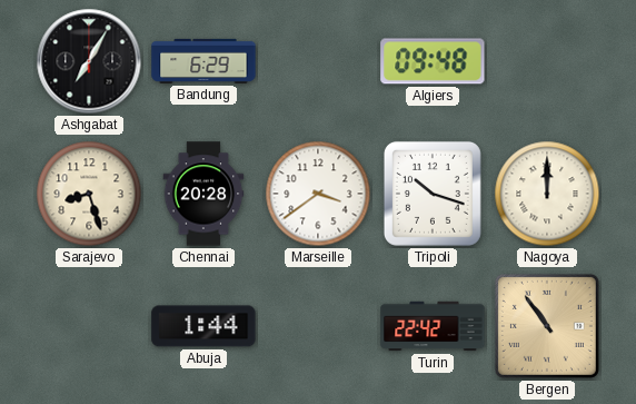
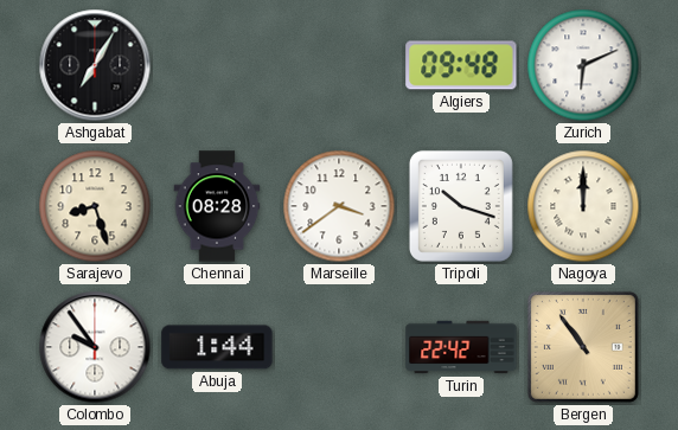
Bandung: 6:29 -> none (203, 61)
Zurich: none -> 6:11 (583, 65)
Chennai: 20:28 -> 08:28 (217, 206)
Colombo: none -> 9:54 (95, 347)
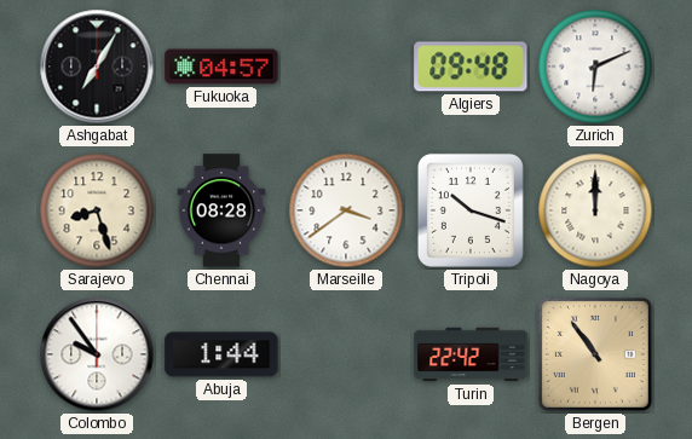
Fukuoka: none -> 04:57 (221, 67)
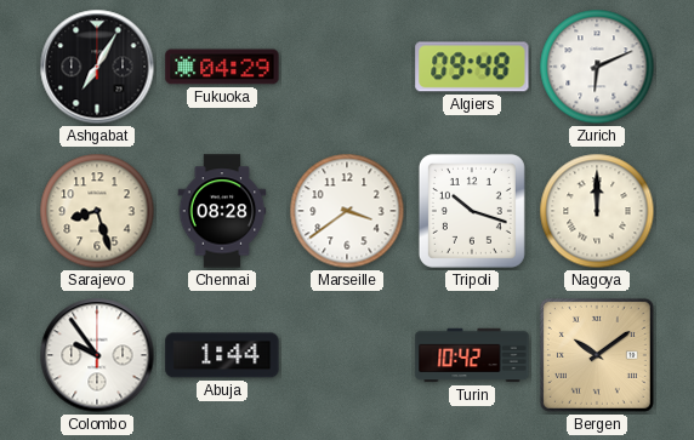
Fukuoka: 04:57 -> 04:29 (222, 67)
Turin: 22:42 -> 10:42 (472, 355)
Bergen: 10:54 -> 10:09 (597, 355)
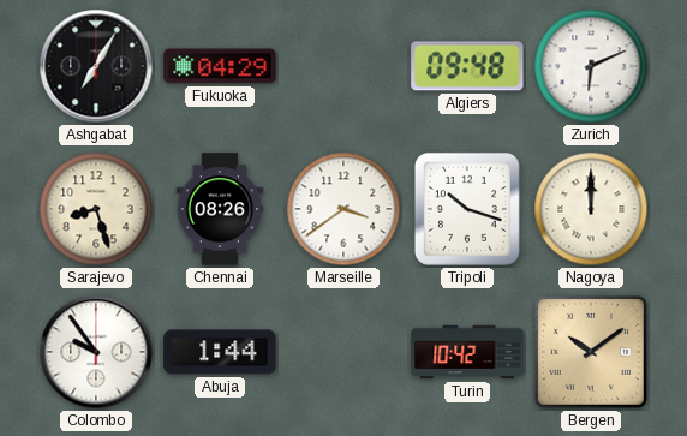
Chennai: 08:28 -> 08:26 (220, 209)
